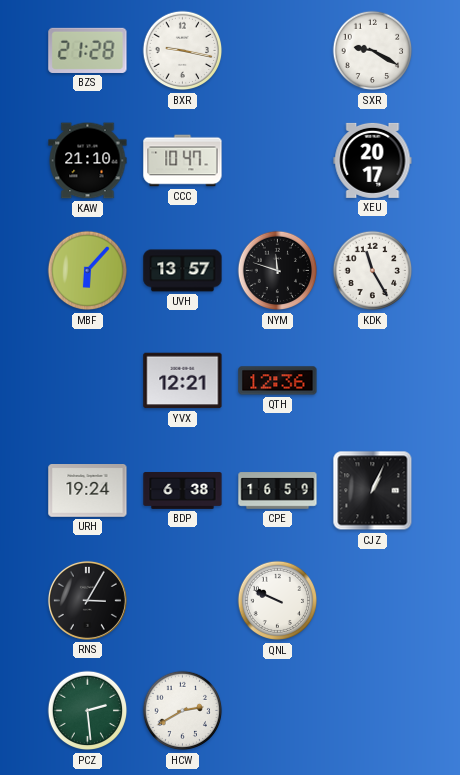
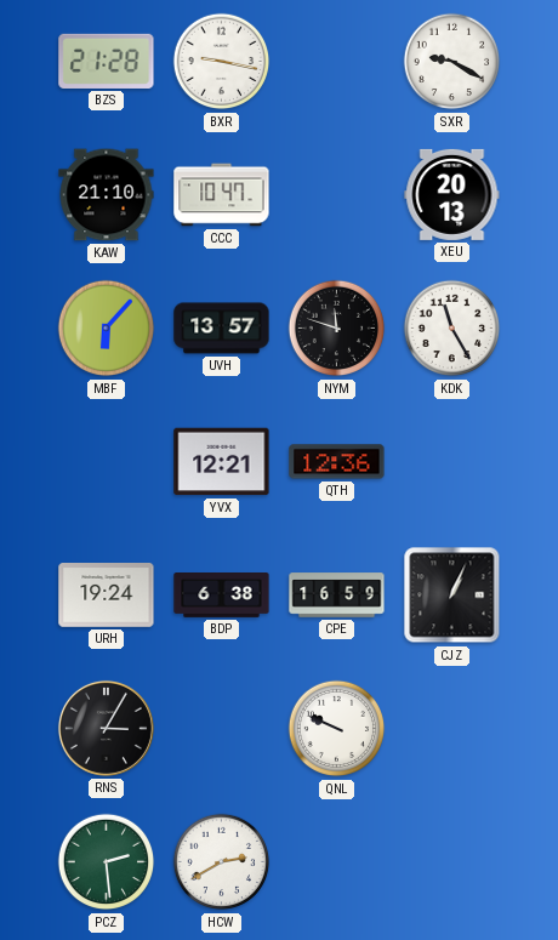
XEU: 20:17 -> 20:13 (452, 194)
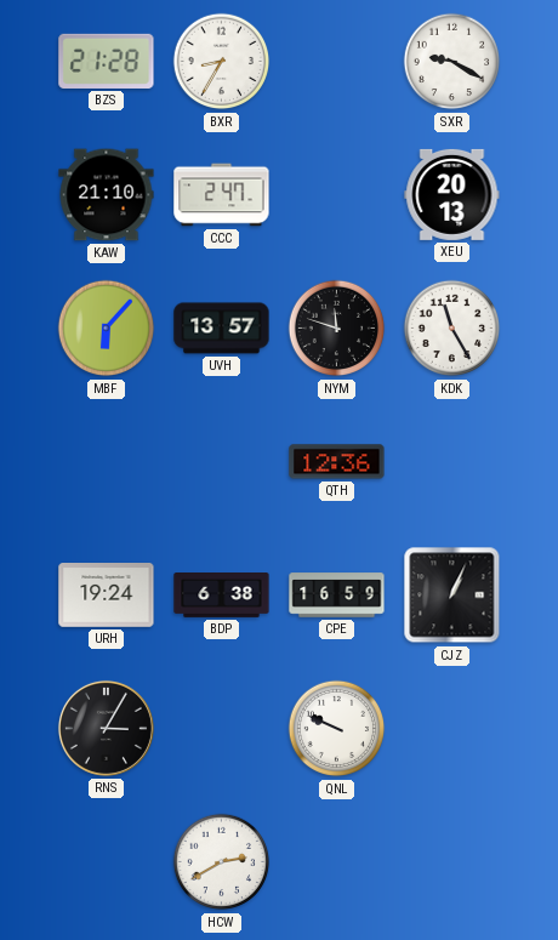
BXR: 9:17 -> 8:35 (222, 62)
CCC: 10:47 -> 2:47 (222, 195)
YVX: 12:21 -> none (222, 462)
PCZ: 2:29 -> none (107, 862)
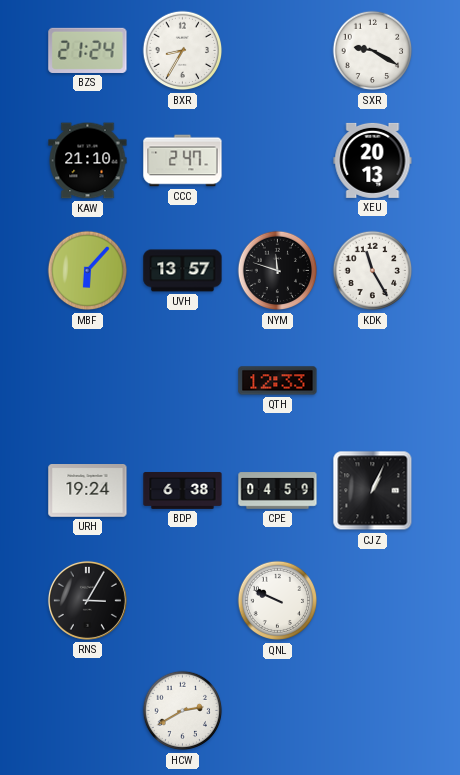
BZS: 21:28 -> 21:24 (88, 50)
QTH: 12:36 -> 12:33 (278, 381)
CPE: 16:59 -> 04:59 (278, 491)
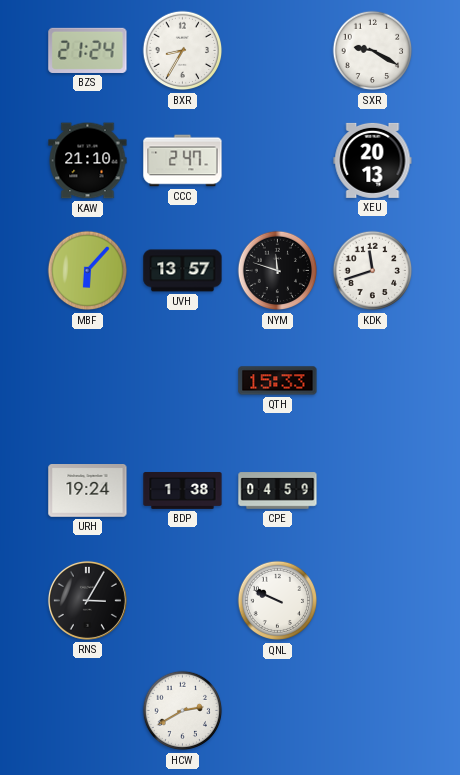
KDK: 11:25 -> 11:42 (373, 271)
QTH: 12:33 -> 15:33 (278, 381)
BDP: 6:38 -> 1:38 (183, 491)
CJZ: 1:04 -> none (373, 491)
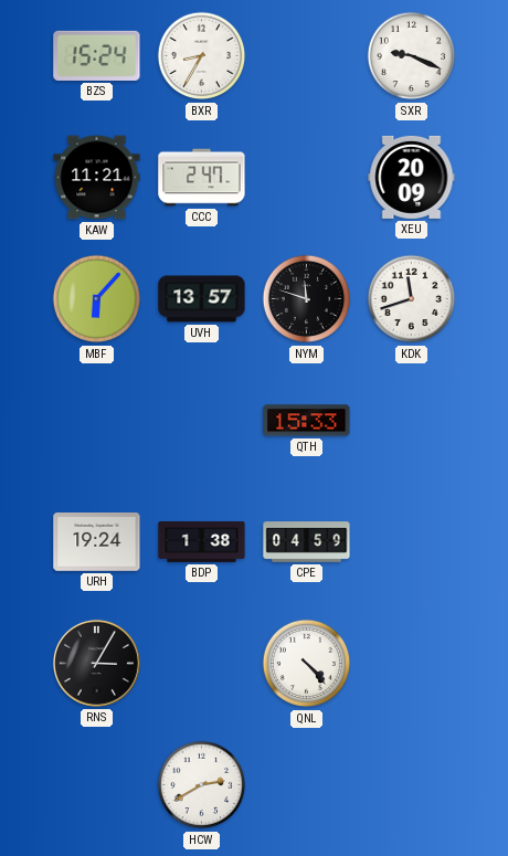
BZS: 21:24 -> 15:24 (97, 55)
SXR: 9:20 -> 9:19 (412, 56)
KAW: 21:10 -> 11:21 (97, 178)
XEU: 20:13 -> 20:09 (412, 177)
QNL: 9:49 -> 4:23 (307, 664)
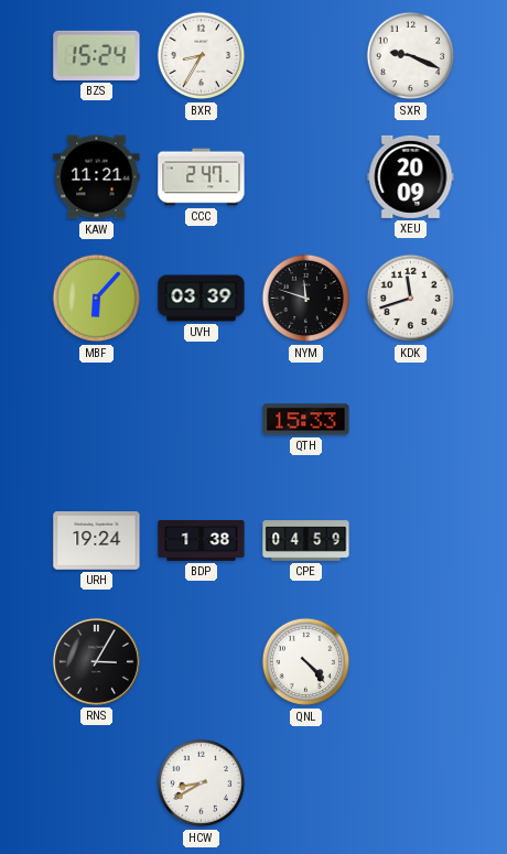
UVH: 13:57 -> 03:39 (202, 299)
HCW: 2:40 -> 8:40 (202, 783)
